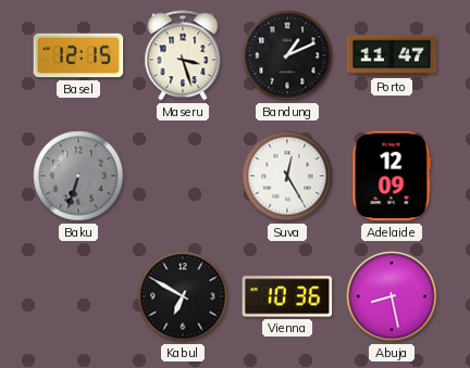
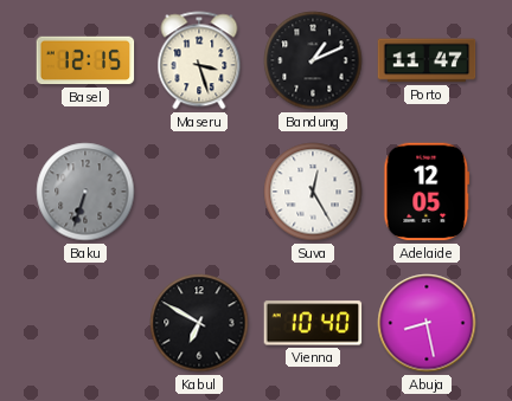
Adelaide: 12:09 -> 12:05 (427, 192)
Vienna: 10:36 -> 10:40 (313, 323)
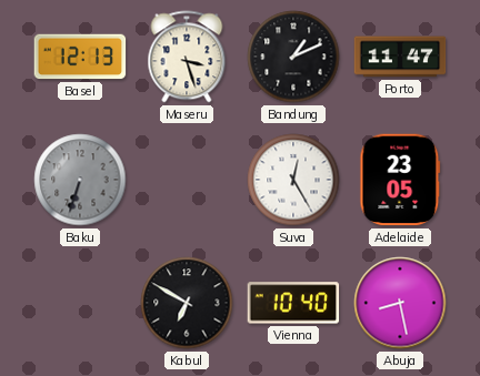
Basel: 12:15 -> 12:13 (80, 57)
Adelaide: 12:05 -> 23:05 (400, 180)
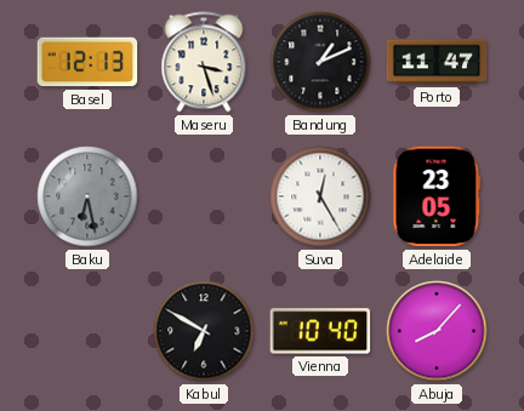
Baku: 6:33 -> 6:28 (87, 196)
Abuja: 8:28 -> 8:07 (437, 331)
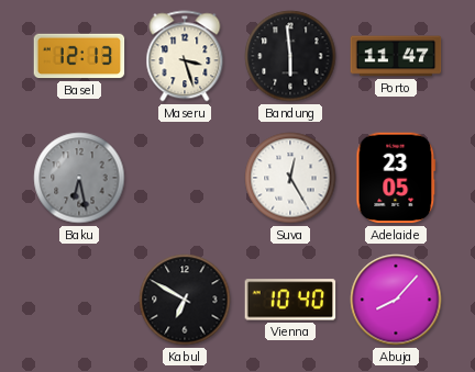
Bandung: 1:11 -> 5:59 (290, 56)
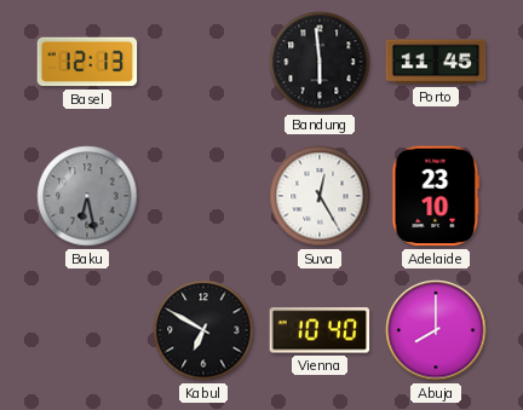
Maseru: 3:27 -> none (185, 56)
Porto: 11:47 -> 11:45 (436, 62)
Adelaide: 23:05 -> 23:10 (436, 196)
Abuja: 8:07 -> 8:00 (436, 330)
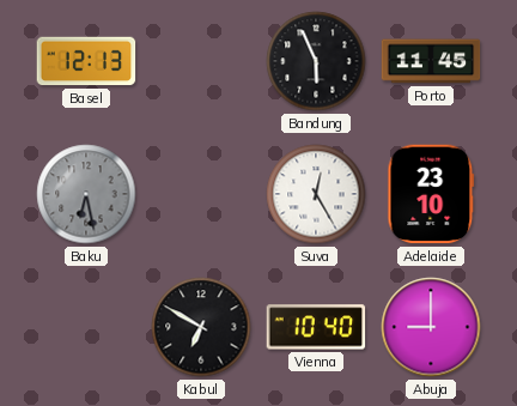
Bandung: 5:59 -> 5:56 (316, 61)
Abuja: 8:00 -> 9:00 (431, 327)
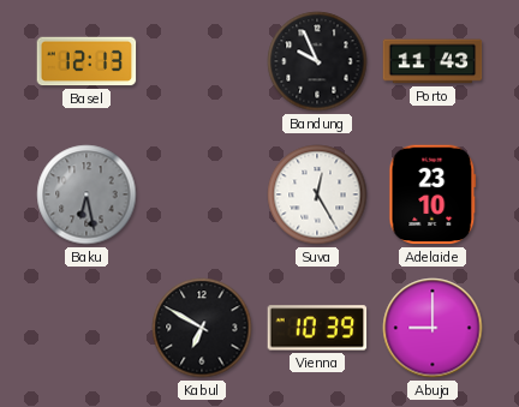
Bandung: 5:56 -> 9:56 (317, 61)
Porto: 11:45 -> 11:43 (432, 61)
Vienna: 10:40 -> 10:39 (317, 328)
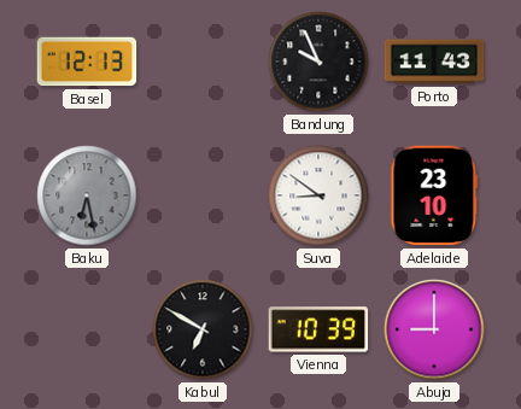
Suva: 12:25 -> 8:51 (318, 195)
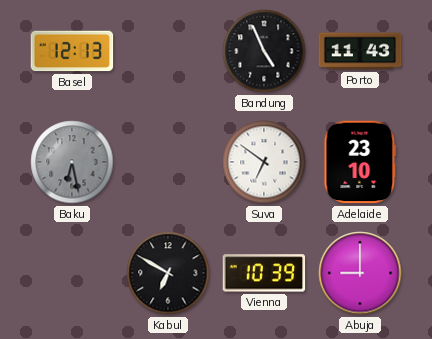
Bandung: 9:56 -> 4:56 (264, 51)
Suva: 8:51 -> 6:51 (264, 162)
